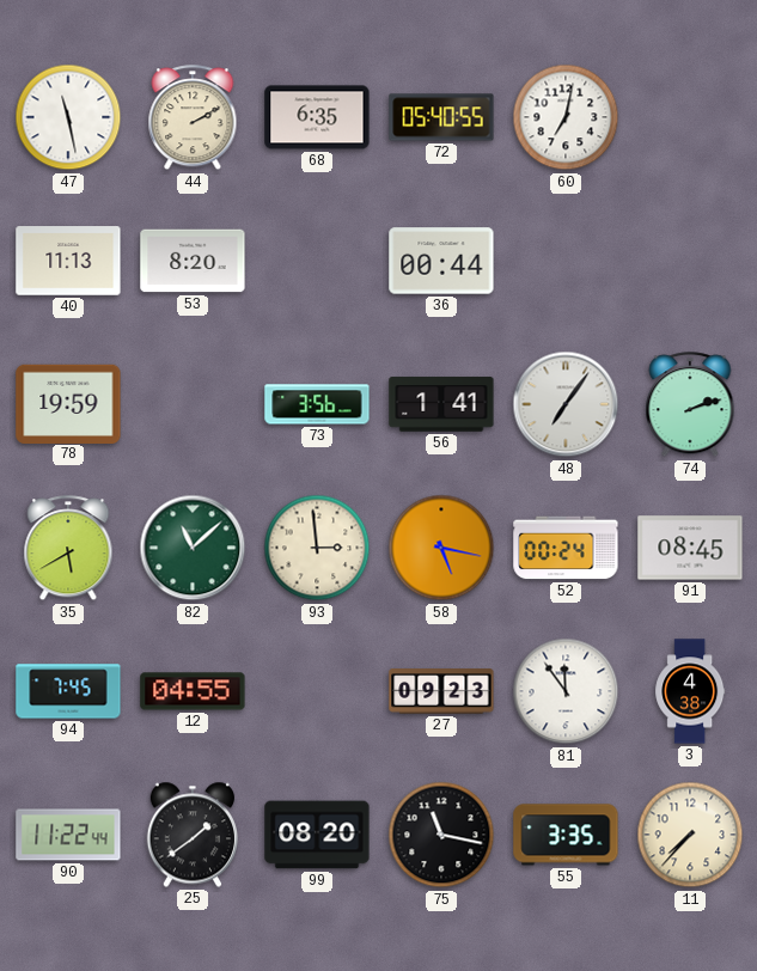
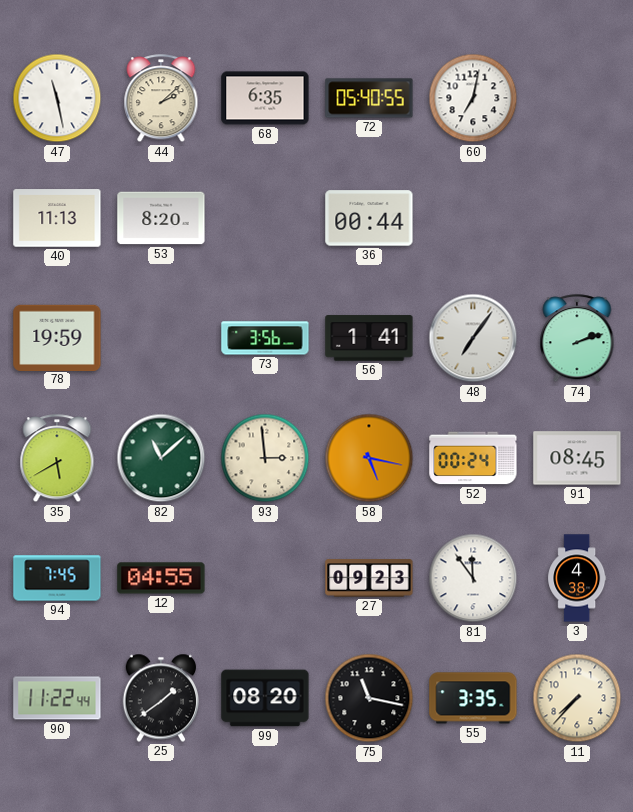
44: 2:10 -> 2:08 (161, 99)
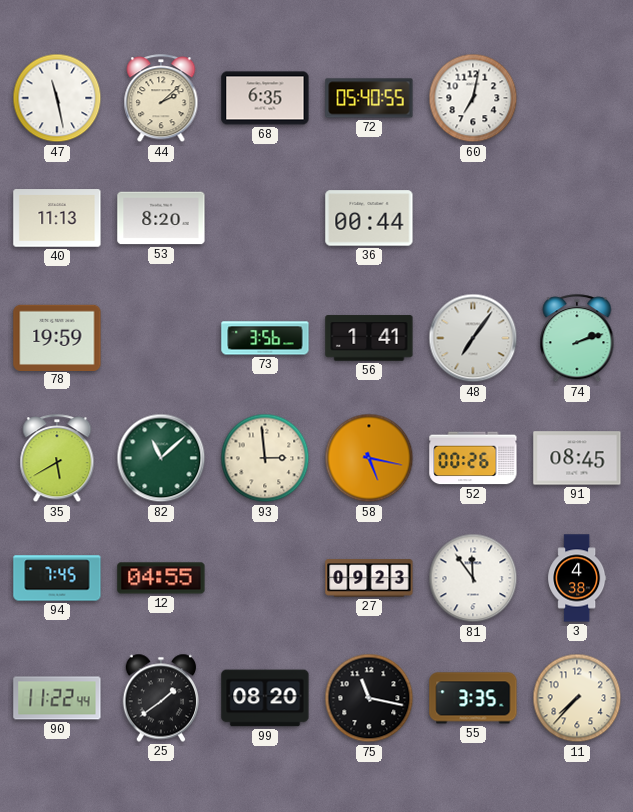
52: 00:24 -> 00:26 (473, 458)
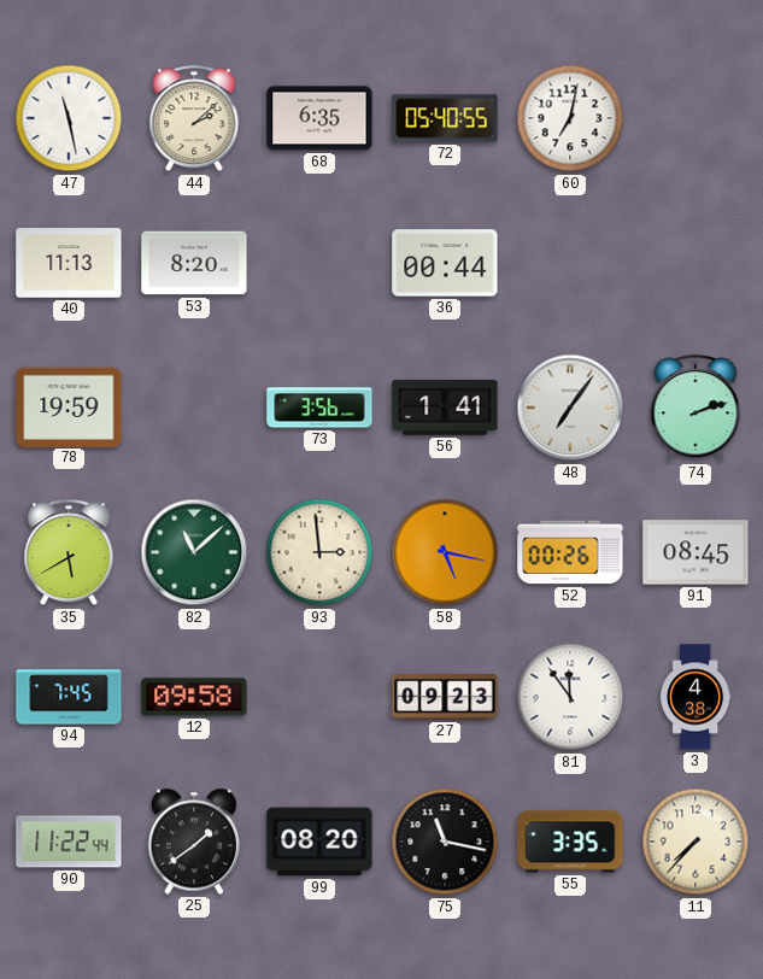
12: 04:55 -> 09:58 (194, 697)
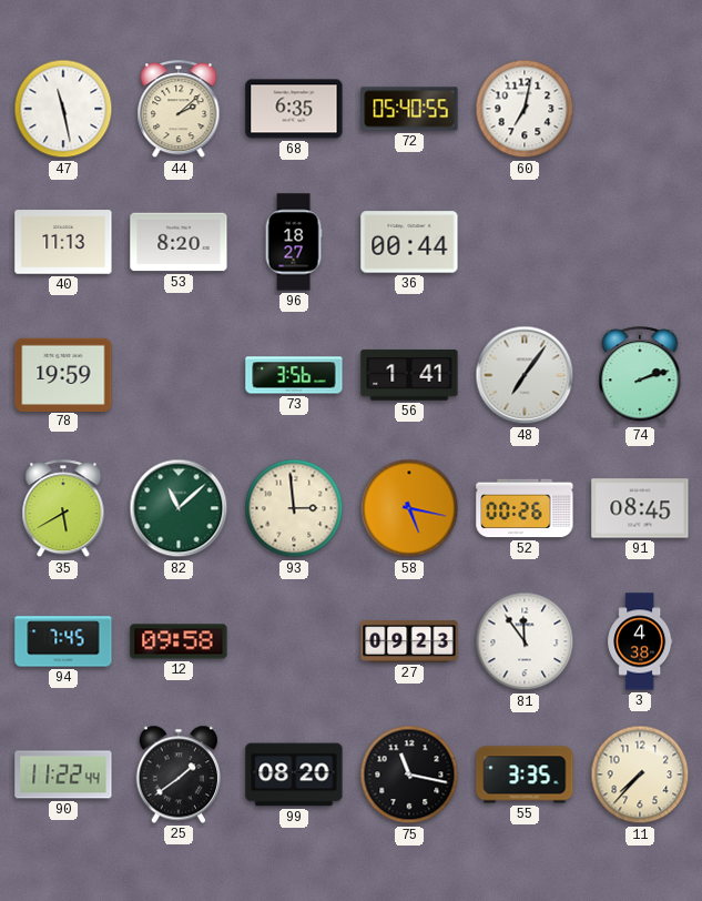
96: none -> 18:27 (294, 242)
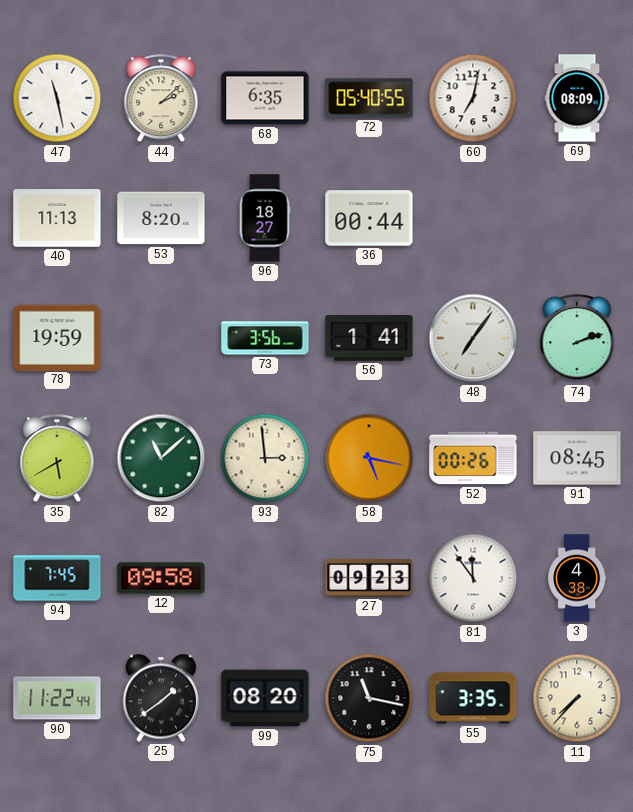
69: none -> 08:09 (577, 98)
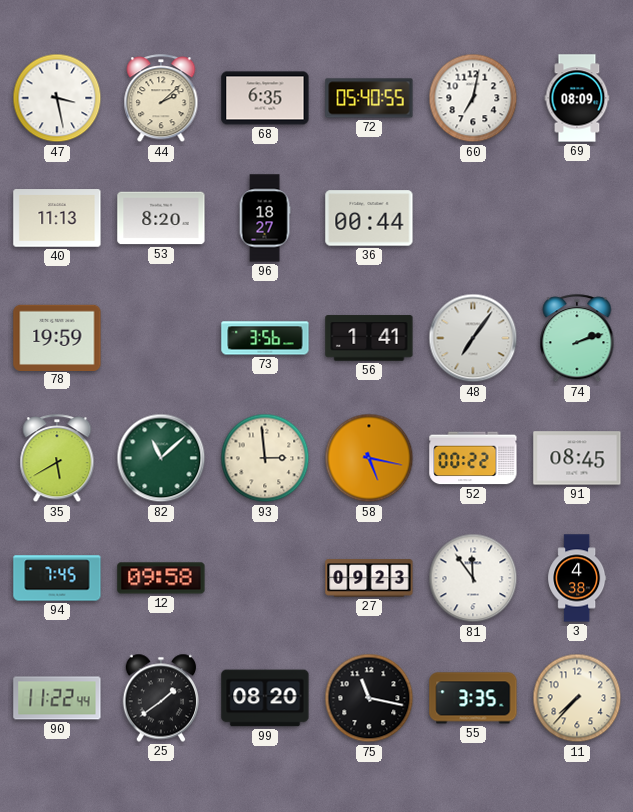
47: 11:28 -> 3:28 (57, 98)
52: 00:26 -> 00:22 (473, 458)
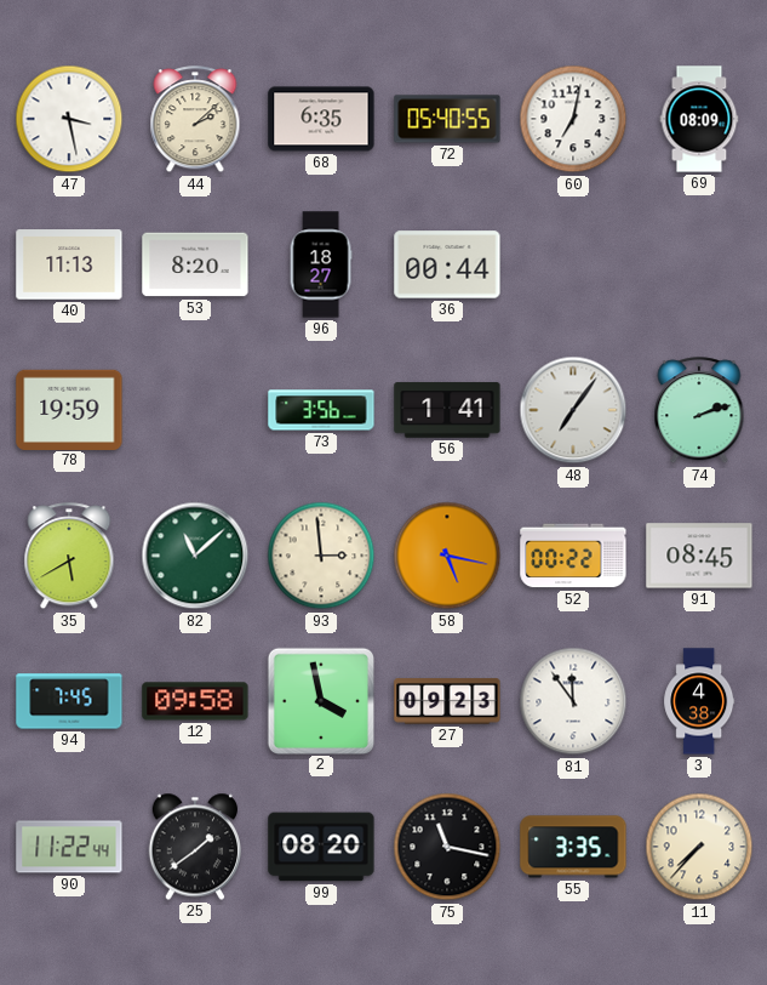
2: none -> 3:58 (320, 700)
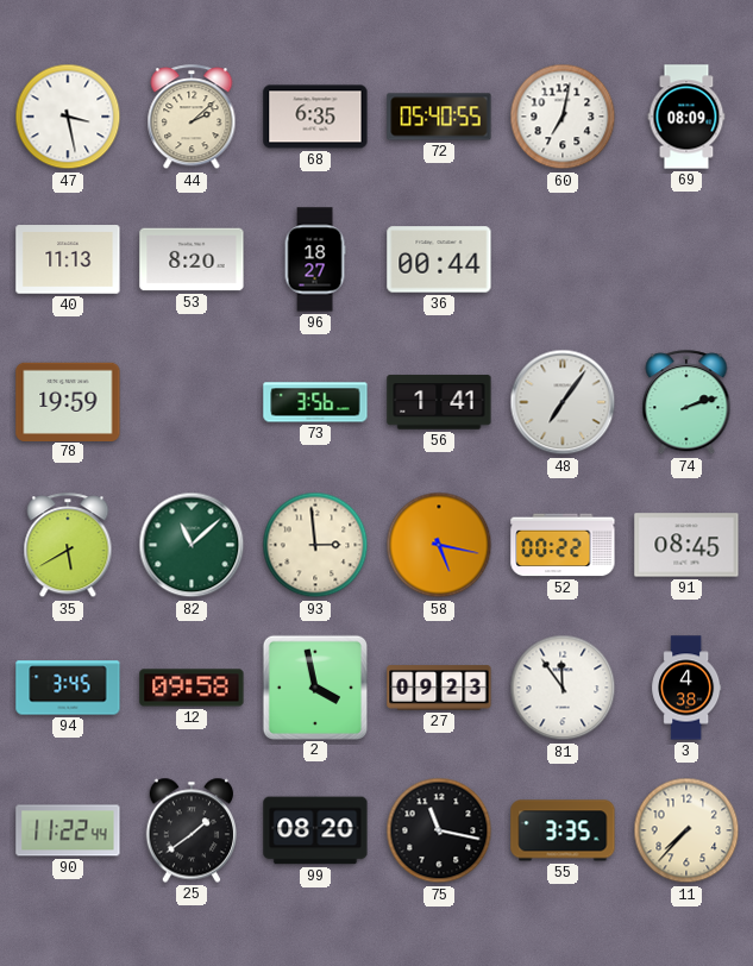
94: 7:45 -> 3:45 (68, 688)
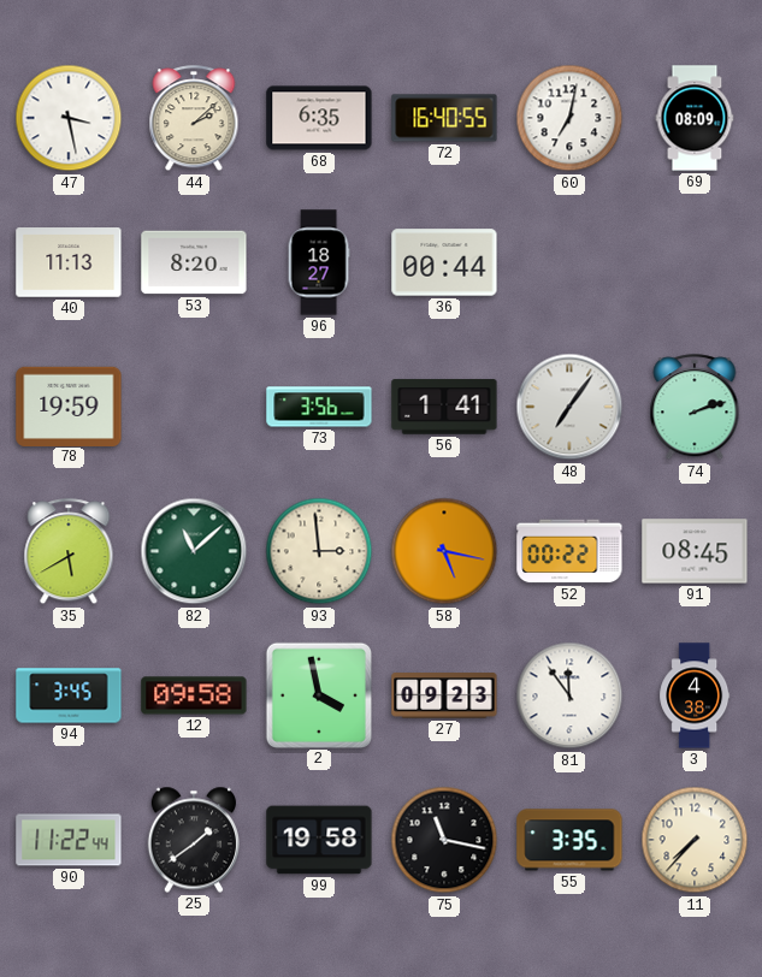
72: 05:40 -> 16:40 (444, 118)
99: 08:20 -> 19:58 (319, 840)
